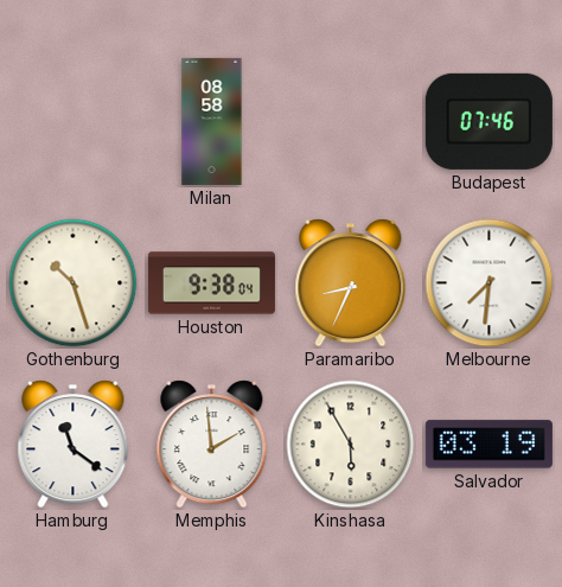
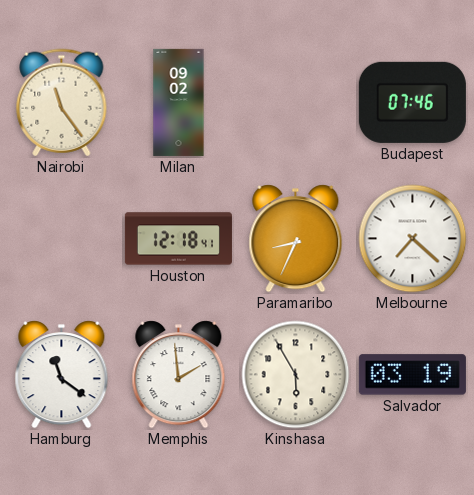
Nairobi: none -> 11:24 (62, 103)
Milan: 08:58 -> 09:02 (179, 102)
Gothenburg: 10:27 -> none (74, 283)
Houston: 9:38 -> 12:18 (178, 239)
Melbourne: 7:31 -> 7:22 (413, 239)
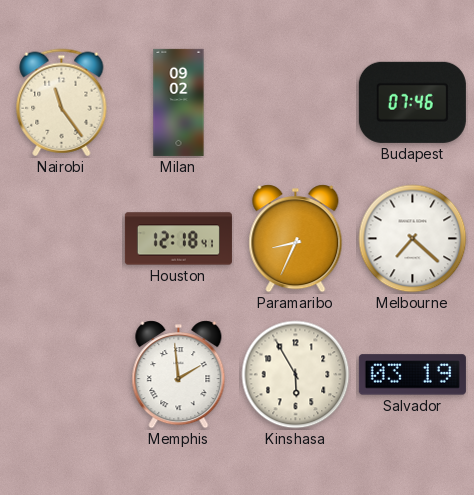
Hamburg: 11:21 -> none (62, 375)
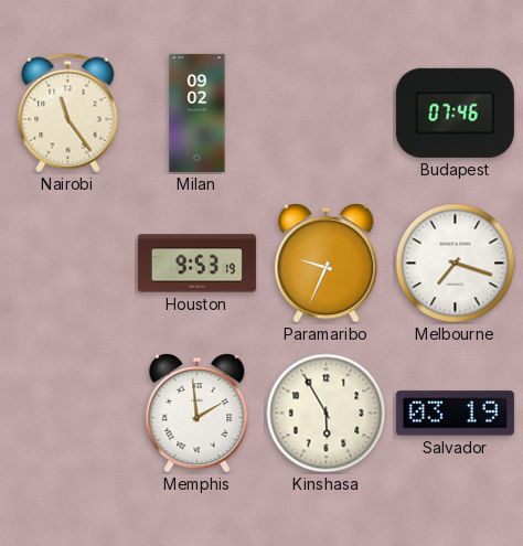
Houston: 12:18 -> 9:53 (196, 264)
Paramaribo: 8:34 -> 9:34 (327, 264)
Melbourne: 7:22 -> 7:18 (456, 264)
